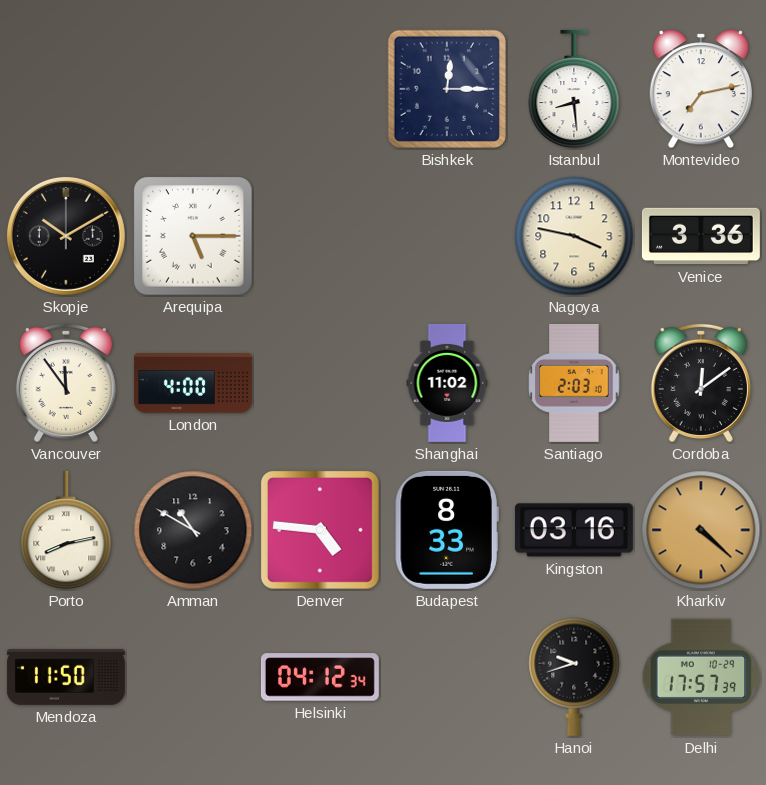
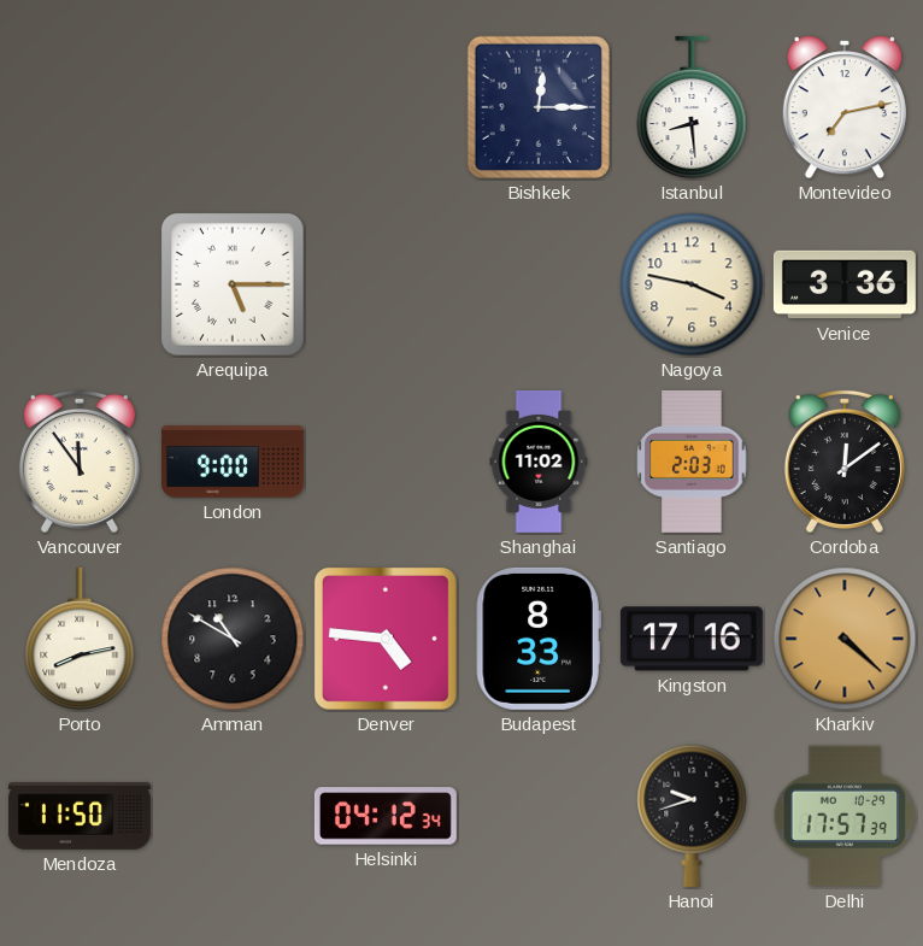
Skopje: 10:10 -> none (66, 236)
London: 4:00 -> 9:00 (233, 462)
Kingston: 03:16 -> 17:16 (692, 639)
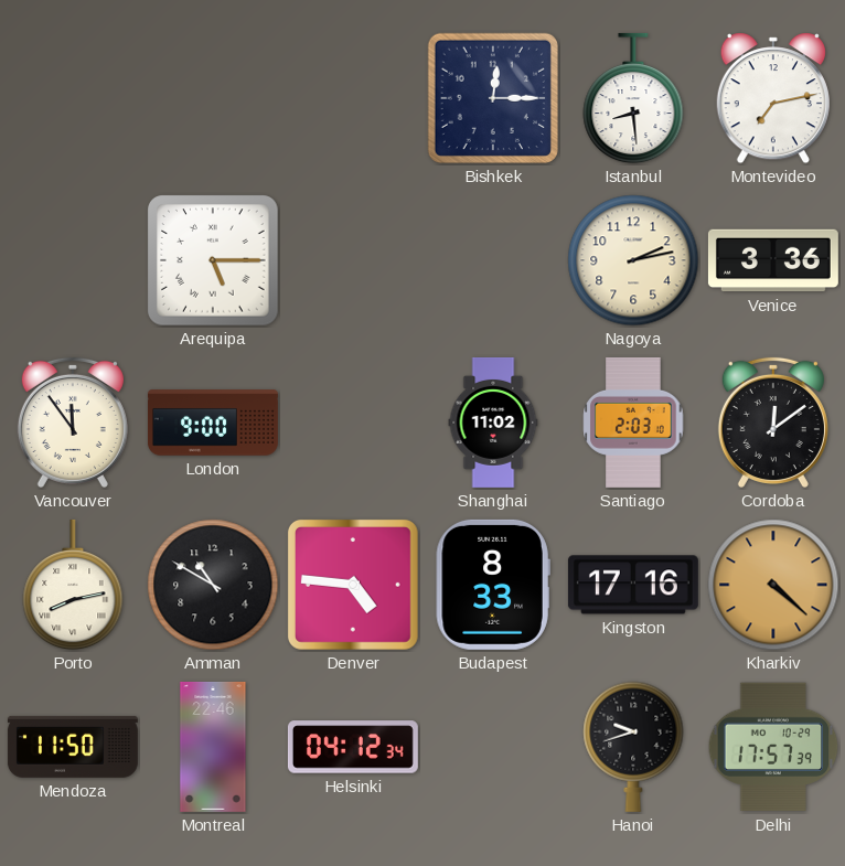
Nagoya: 3:47 -> 2:13 (633, 260)
Montreal: none -> 22:46 (213, 747)
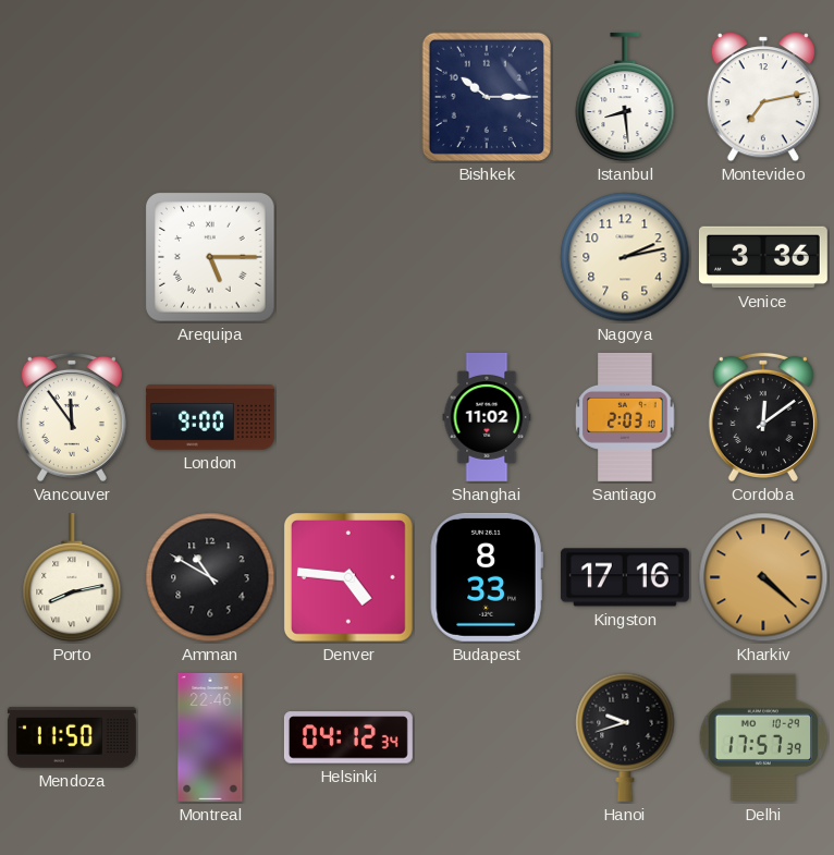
Bishkek: 12:15 -> 10:15 (487, 97)
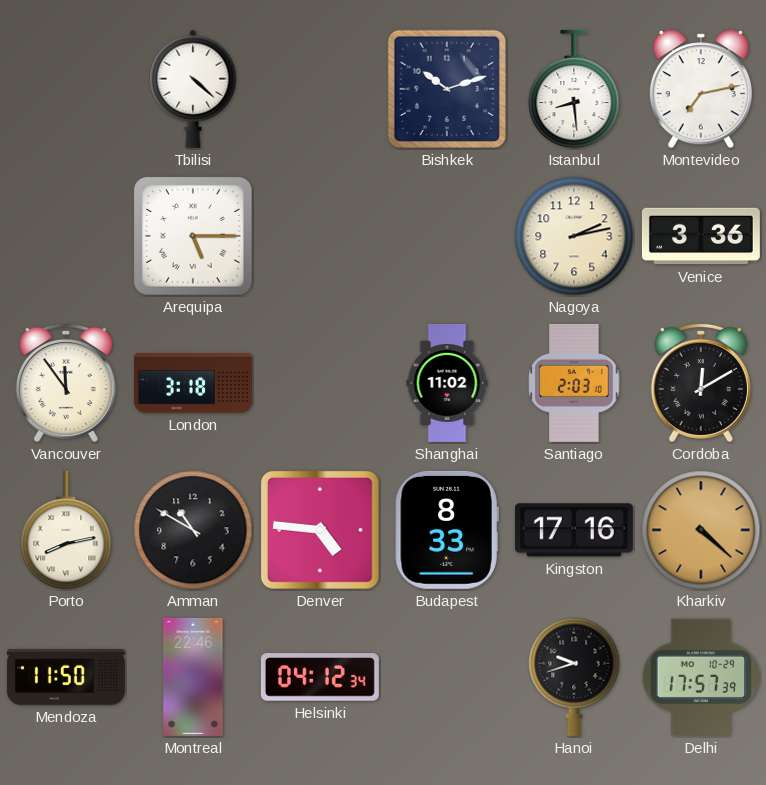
Tbilisi: none -> 4:22 (193, 89)
Bishkek: 10:15 -> 10:12 (447, 89)
London: 9:00 -> 3:18 (193, 383)
Cordoba: 12:09 -> 12:10 (701, 383)
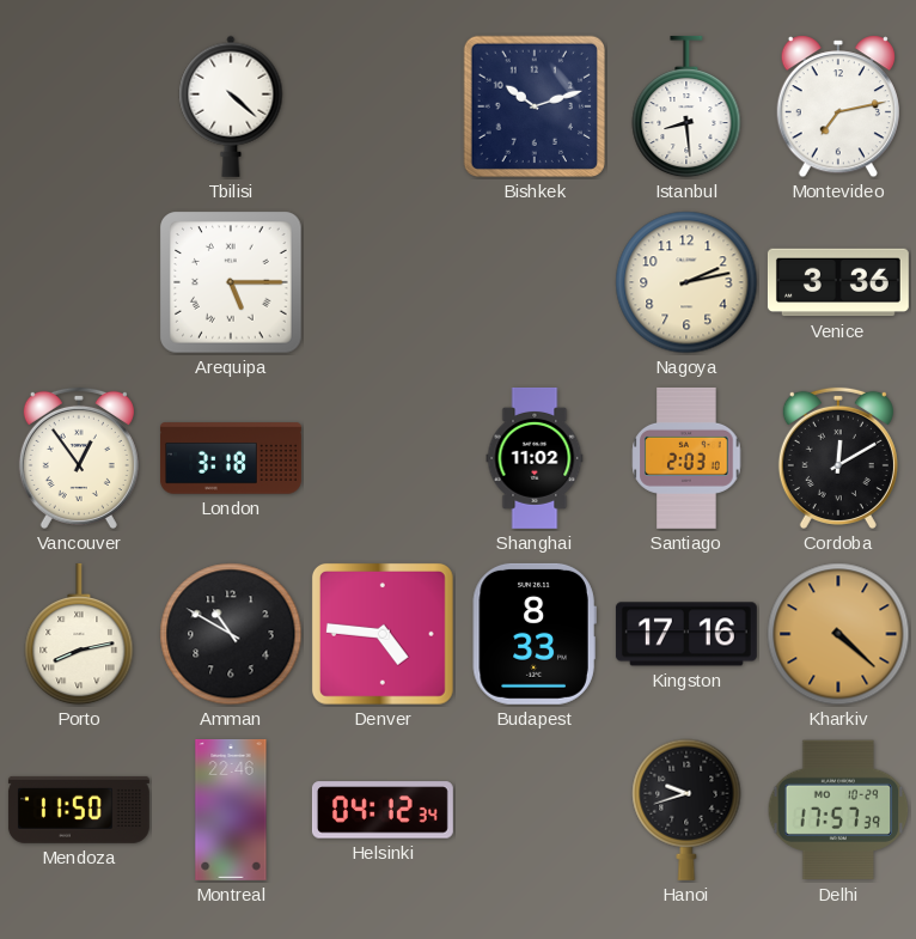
Vancouver: 11:54 -> 12:54 (79, 458)
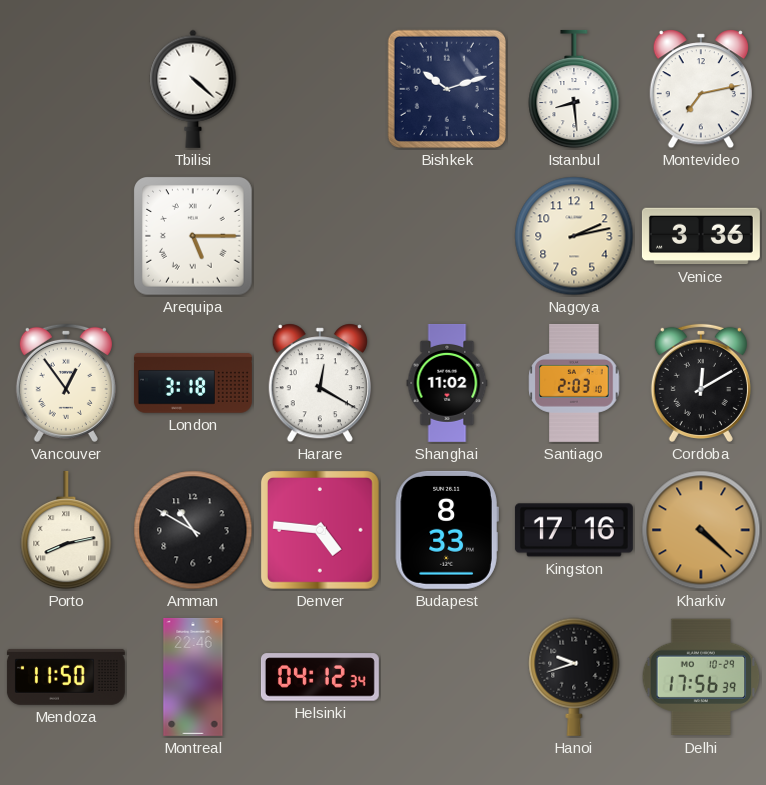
Harare: none -> 12:20 (320, 383)
Delhi: 17:57 -> 17:56 (701, 677)
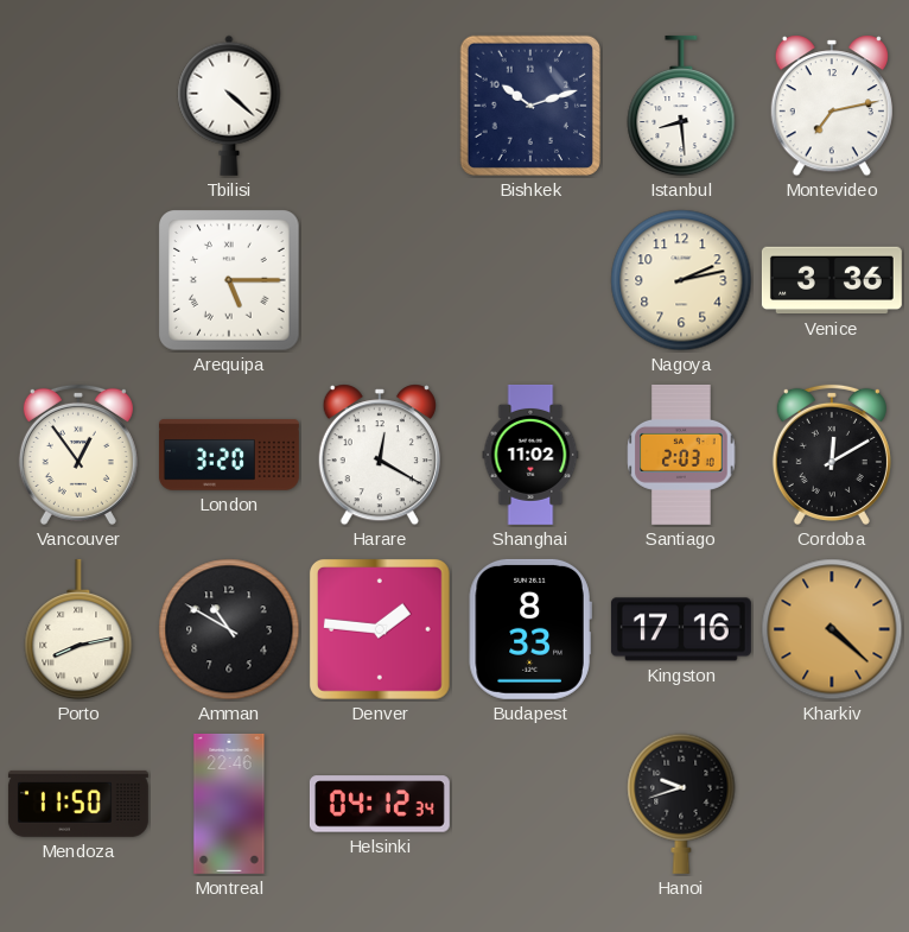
London: 3:18 -> 3:20 (229, 455)
Denver: 4:46 -> 1:46 (380, 629)
Delhi: 17:56 -> none (701, 677)
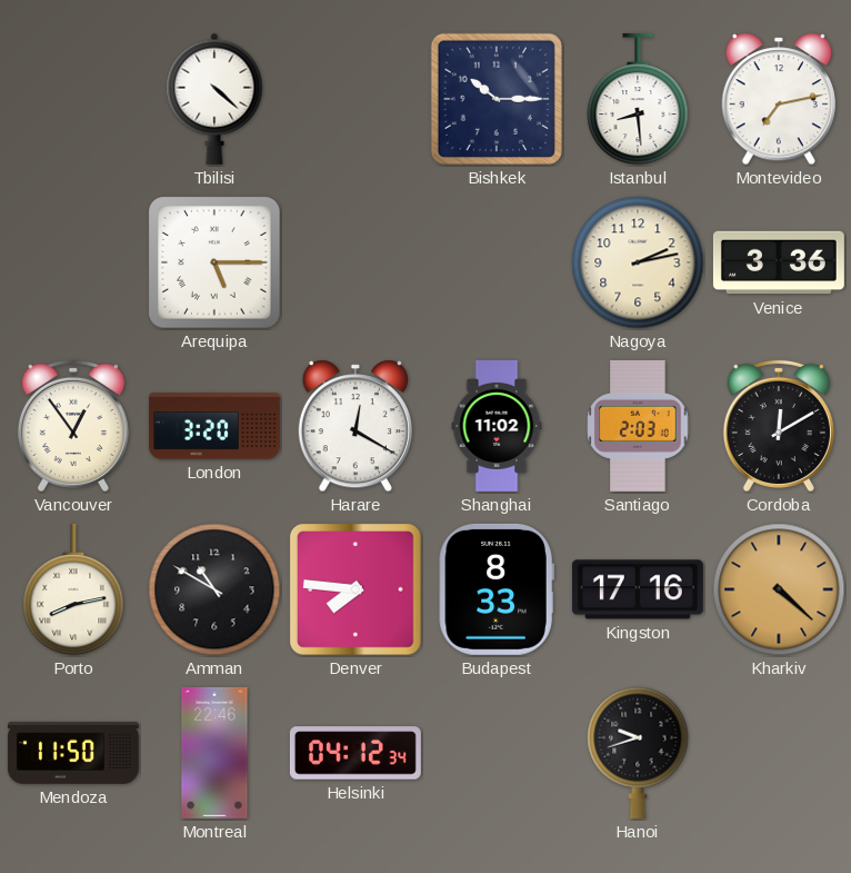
Bishkek: 10:12 -> 10:15 (497, 99)
Denver: 1:46 -> 7:46 (356, 589)
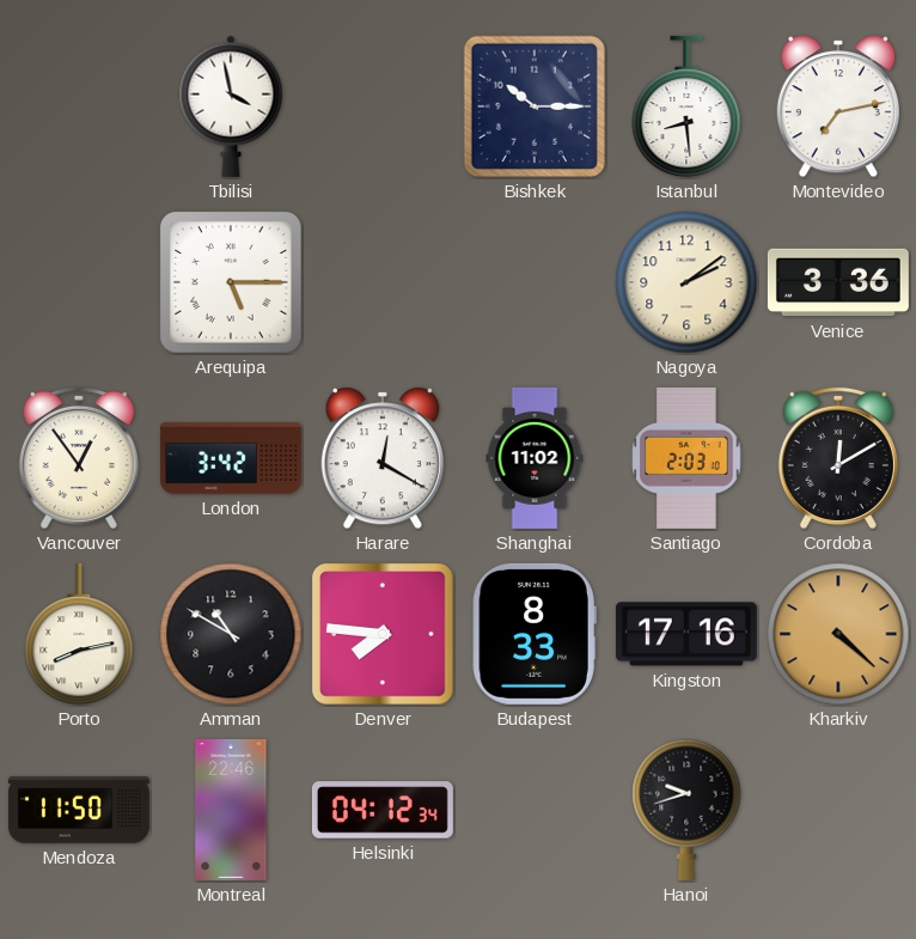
Tbilisi: 4:22 -> 3:58 (231, 106)
Nagoya: 2:13 -> 2:09 (686, 282)
London: 3:20 -> 3:42 (231, 458)
